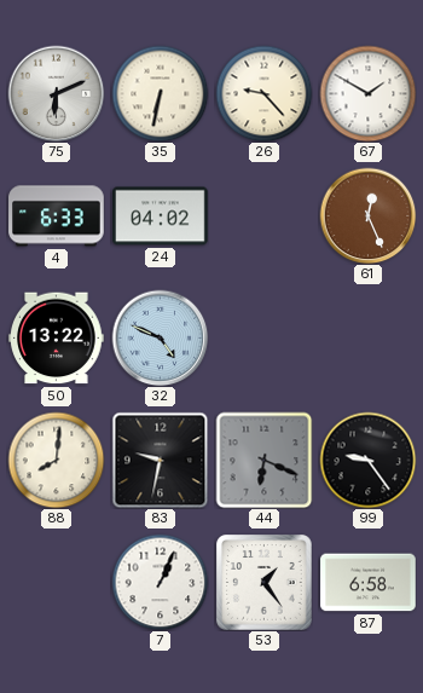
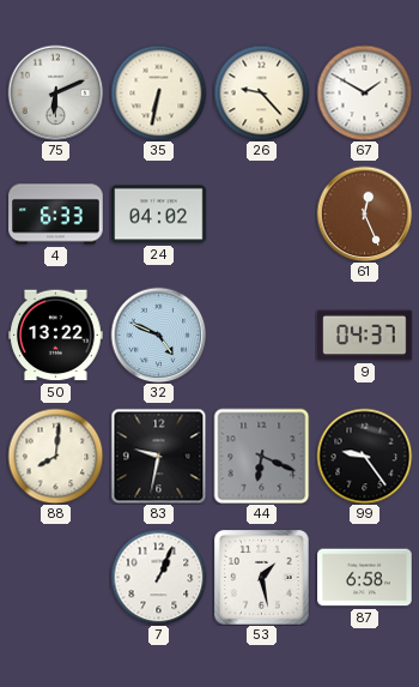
9: none -> 04:37 (365, 336)
53: 1:24 -> 1:28 (262, 578)
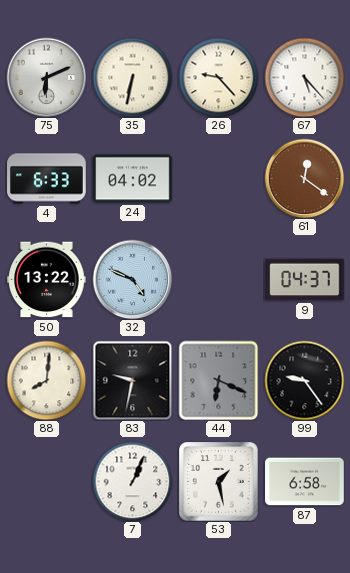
67: 1:50 -> 5:23 (304, 77)
61: 12:26 -> 12:21 (304, 178)
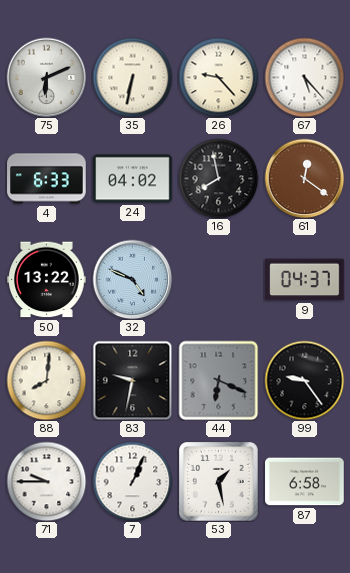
16: none -> 7:58 (218, 178)
71: none -> 9:45 (46, 481)
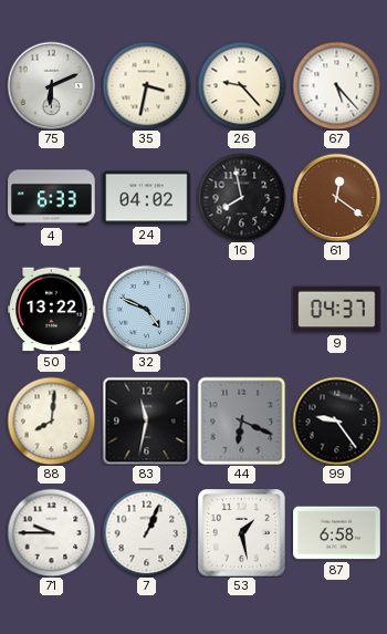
35: 6:32 -> 3:32 (146, 85)
83: 9:32 -> 11:32 (146, 420)
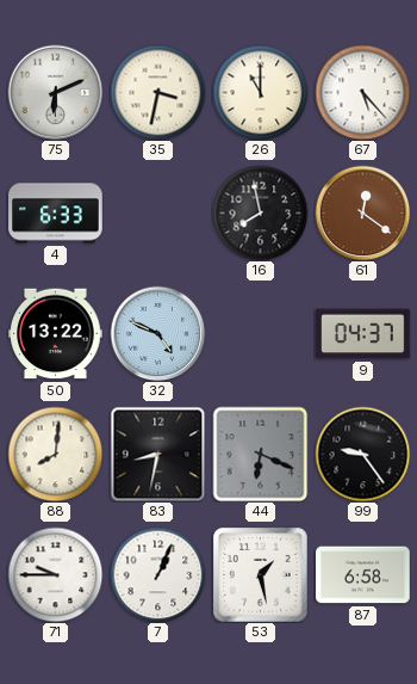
26: 9:23 -> 11:00 (260, 92)
24: 04:02 -> none (147, 198)
83: 11:32 -> 8:32 (157, 454)
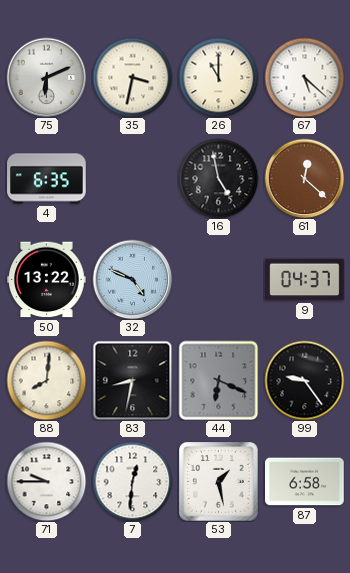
67: 5:23 -> 5:22 (304, 77)
4: 6:33 -> 6:35 (47, 179)
16: 7:58 -> 4:58 (218, 178)
61: 12:21 -> 12:22 (304, 178)
7: 1:04 -> 12:31 (132, 481)
